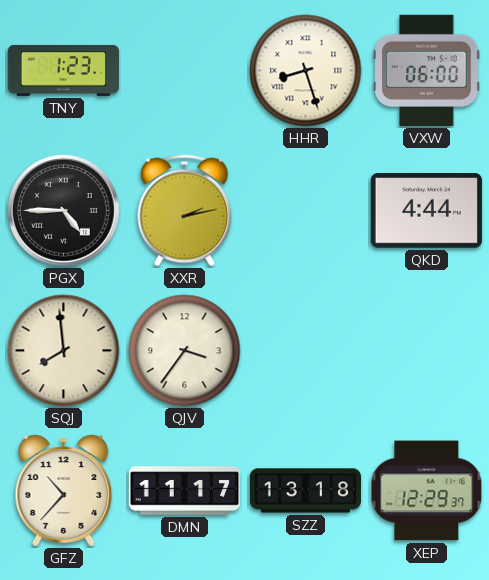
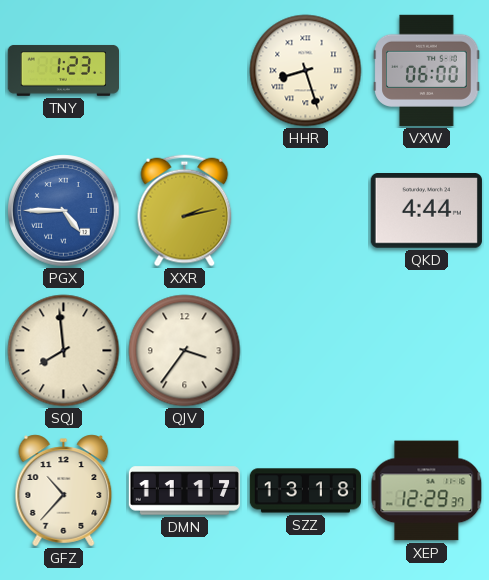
PGX dial: black -> blue (64, 211)
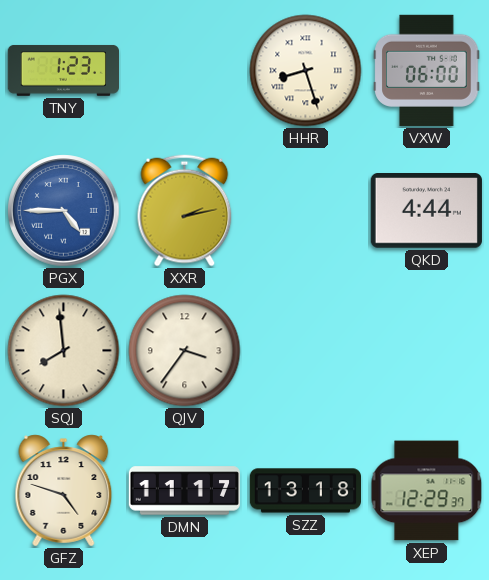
GFZ: 10:37 -> 4:48 (64, 491)
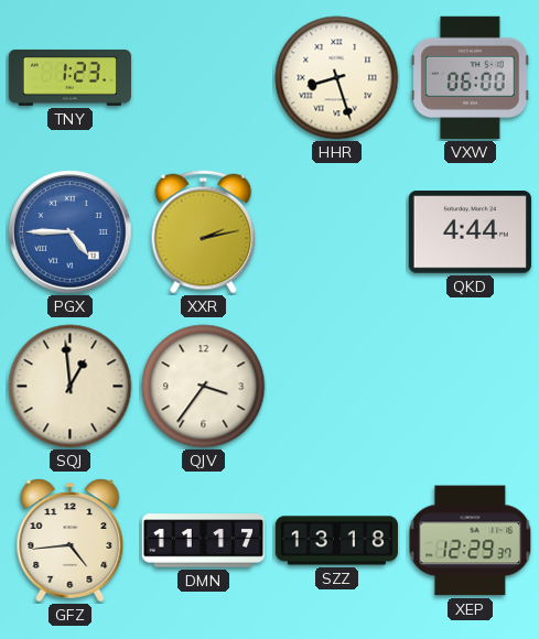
SQJ: 7:59 -> 12:59 (71, 387)
GFZ: 4:48 -> 4:44 (71, 541)
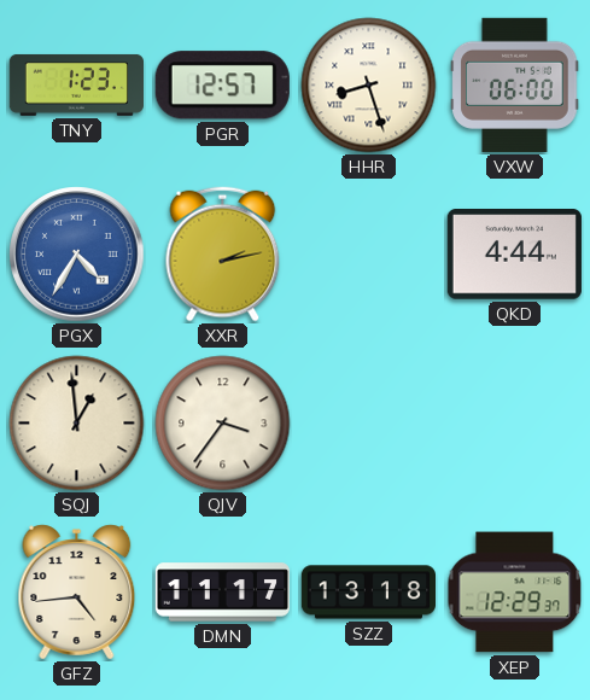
PGR: none -> 12:57 (222, 86)
PGX: 4:45 -> 4:35 (77, 255)
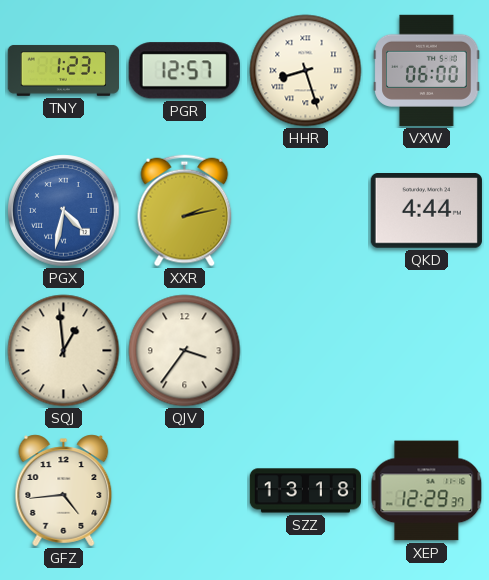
PGX: 4:35 -> 4:32 (64, 211)
DMN: 11:17 -> none (222, 593)
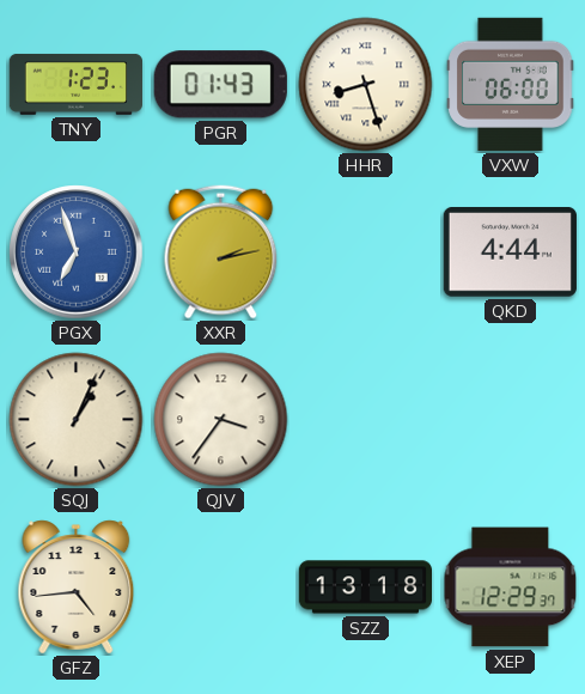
PGR: 12:57 -> 01:43 (220, 85)
PGX: 4:32 -> 6:57 (77, 252)
SQJ: 12:59 -> 1:04 (77, 420)
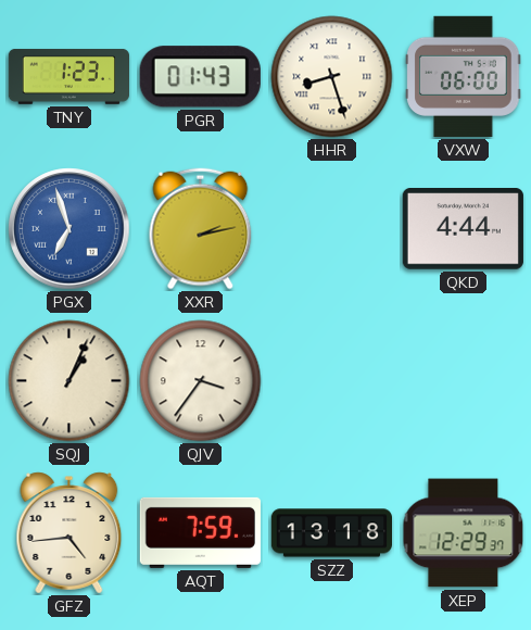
AQT: none -> 7:59 (200, 532)
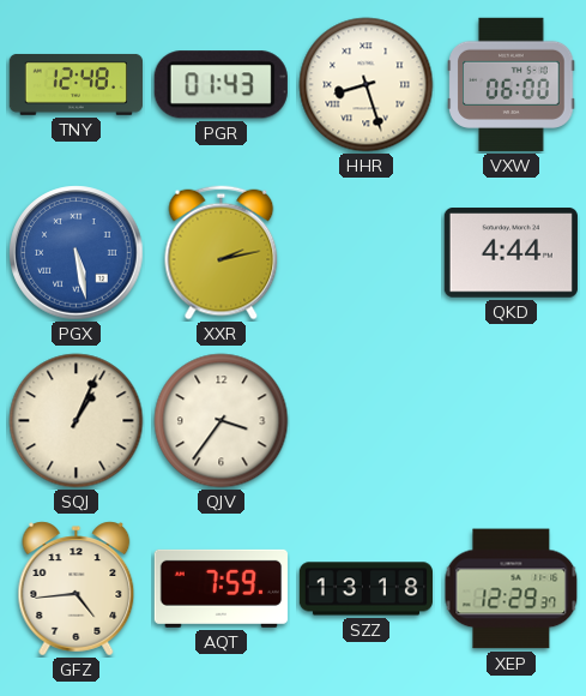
TNY: 1:23 -> 12:48 (75, 85)
PGX: 6:57 -> 5:28 (77, 253)
